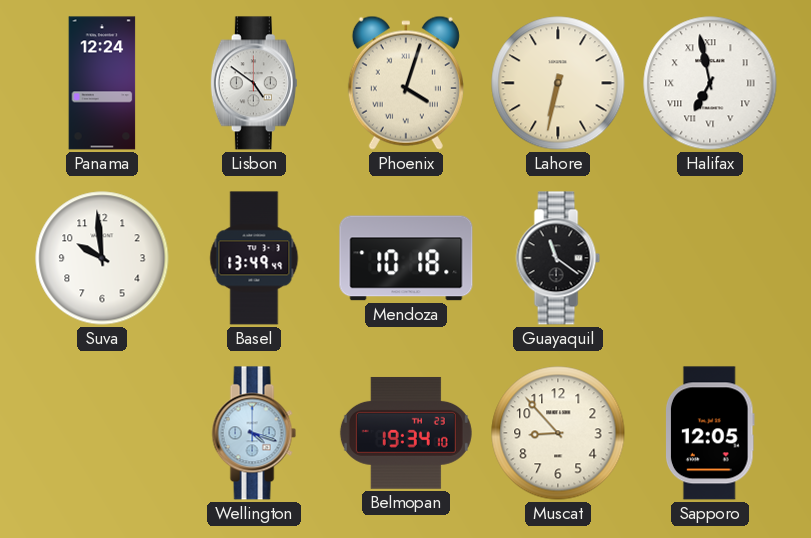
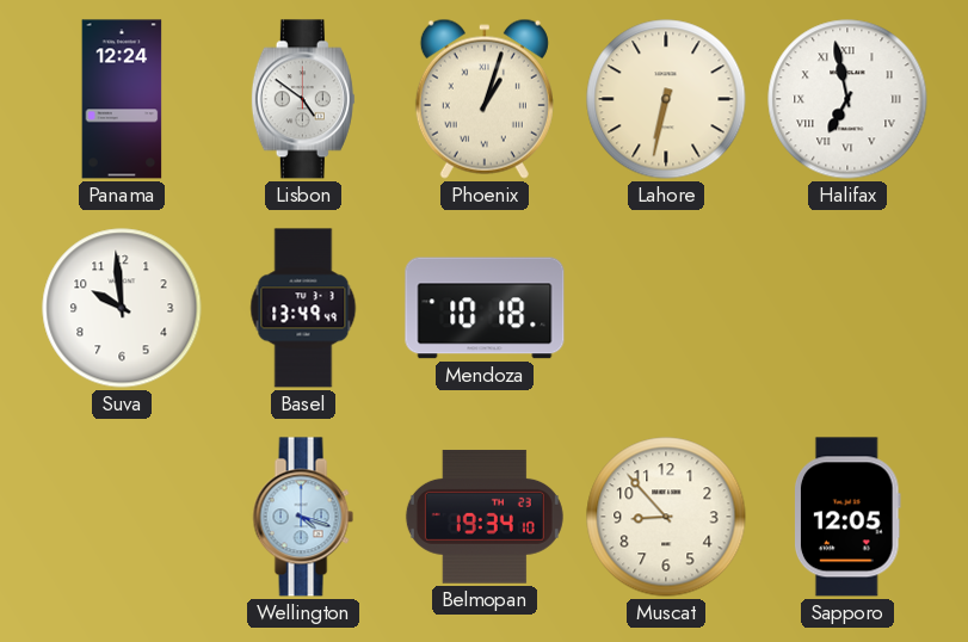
Phoenix: 4:03 -> 1:03 (485, 99)
Guayaquil: 11:21 -> none (558, 258)
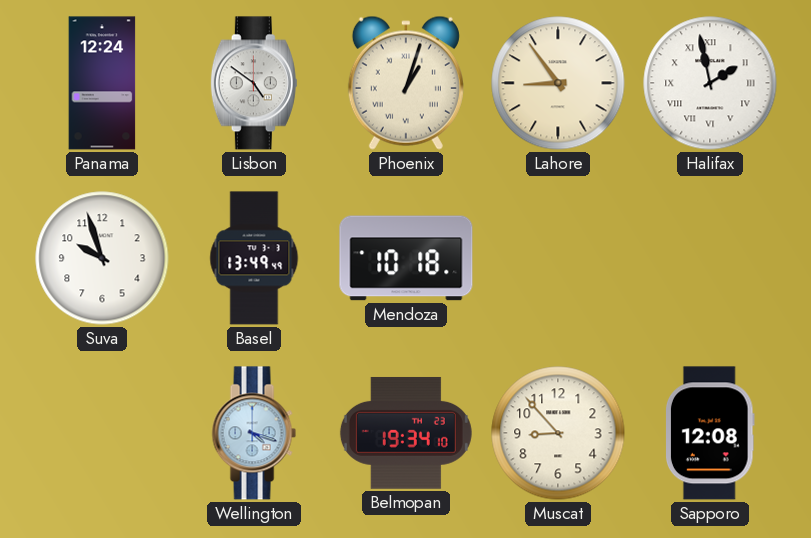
Lahore: 6:32 -> 8:54 (558, 83)
Halifax: 6:58 -> 1:58 (710, 83)
Suva: 9:59 -> 9:57 (102, 258)
Sapporo: 12:05 -> 12:08 (710, 433)
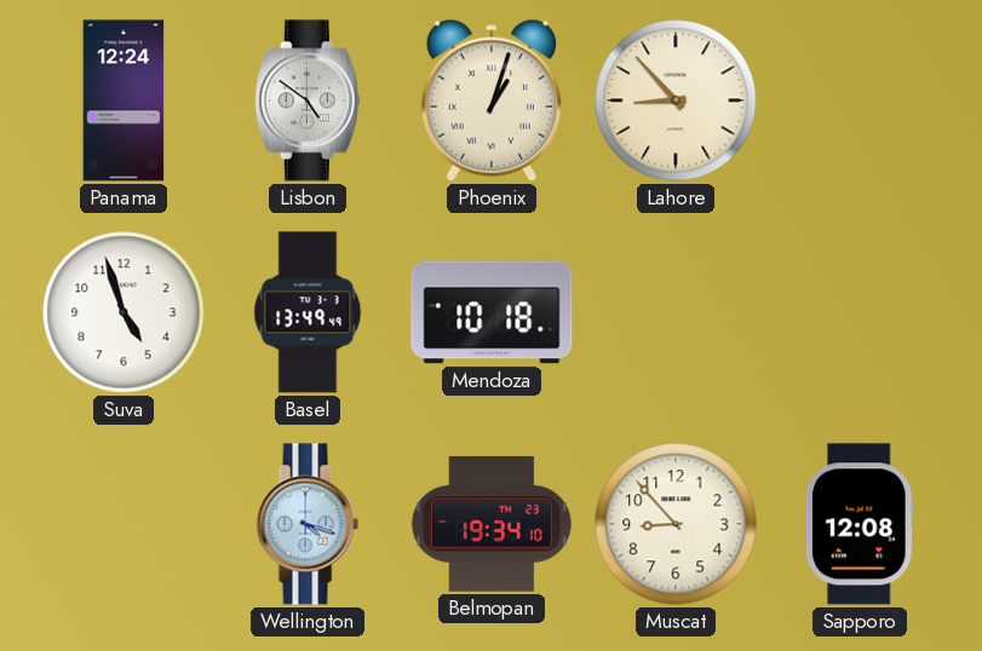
Lahore: 8:54 -> 8:53 (676, 100)
Halifax: 1:58 -> none (710, 83)
Suva: 9:57 -> 4:57 (124, 312)
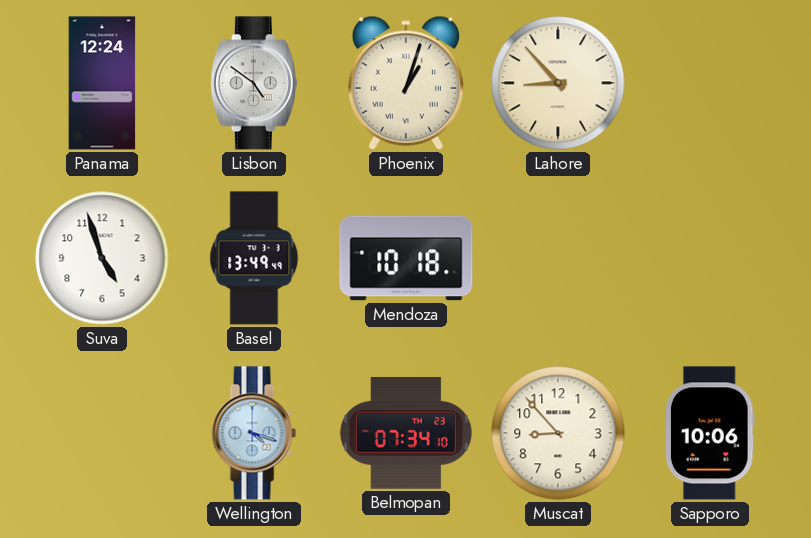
Belmopan: 19:34 -> 07:34 (406, 433)
Sapporo: 12:08 -> 10:06 (710, 433)
